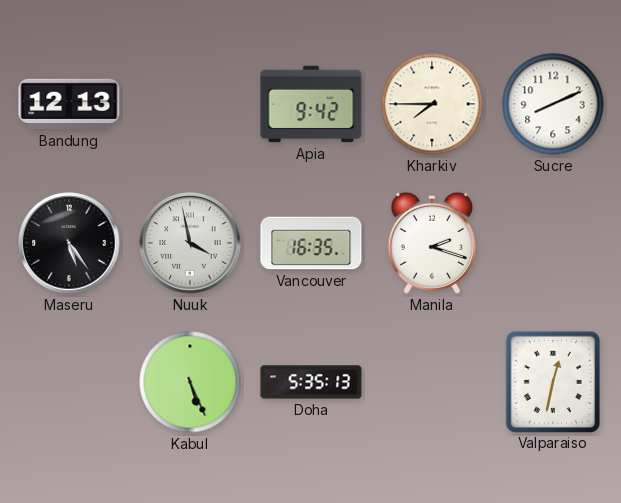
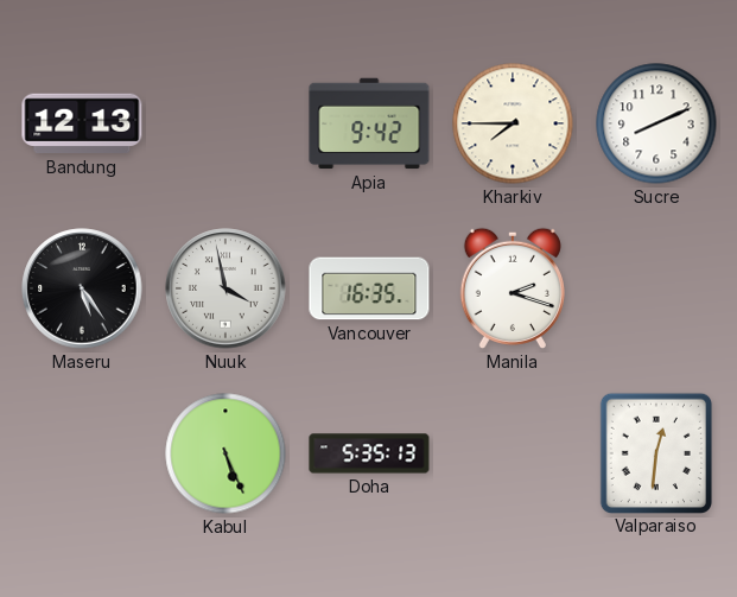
Valparaiso: 12:32 -> 12:31 (655, 452)
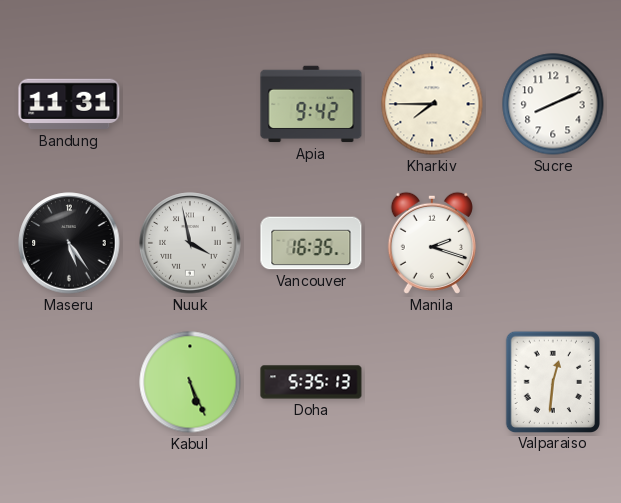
Bandung: 12:13 -> 11:31 (69, 104)
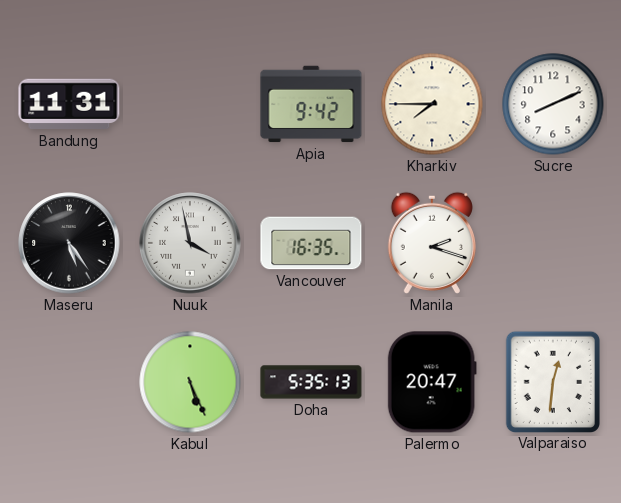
Palermo: none -> 20:47 (432, 382)
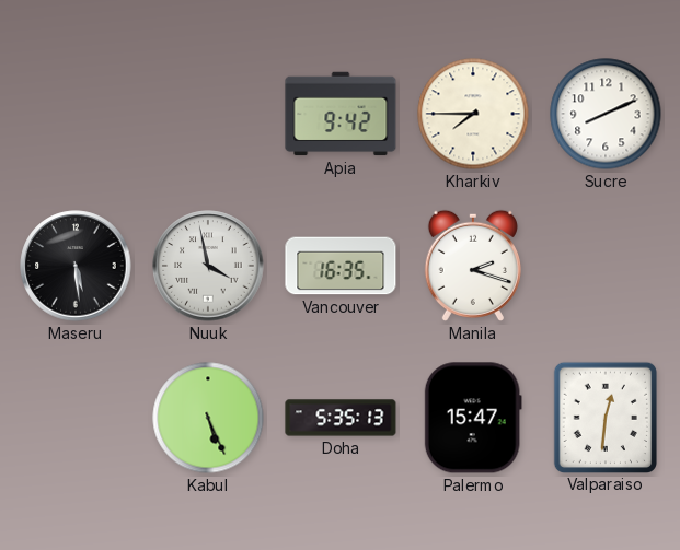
Bandung: 11:31 -> none (69, 104)
Maseru: 5:24 -> 5:29 (76, 266)
Palermo: 20:47 -> 15:47 (473, 418)
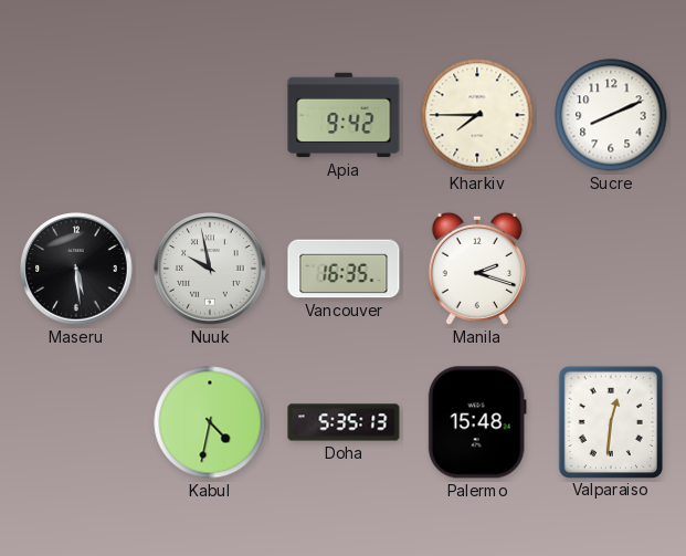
Nuuk: 3:58 -> 9:58 (210, 269)
Kabul: 5:26 -> 4:32 (210, 422)
Palermo: 15:47 -> 15:48 (477, 422)
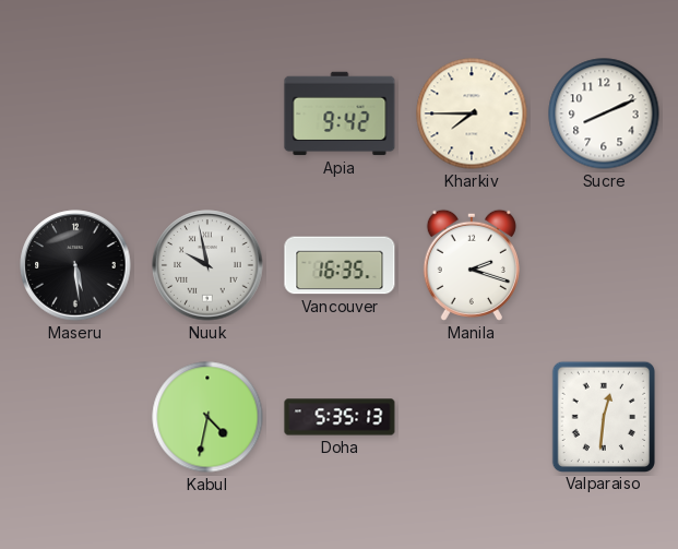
Palermo: 15:48 -> none (477, 422)
